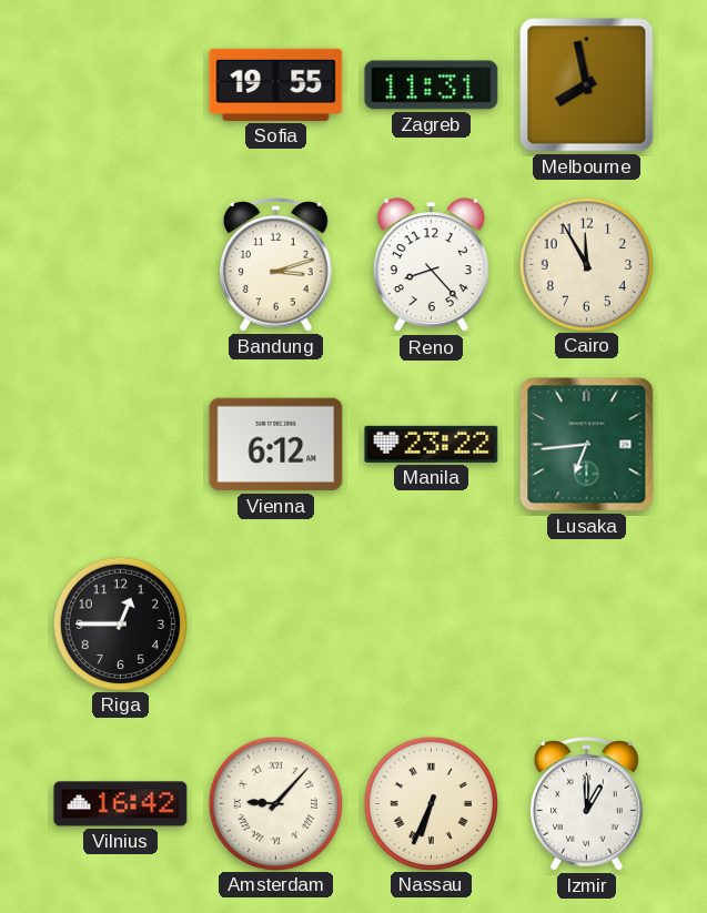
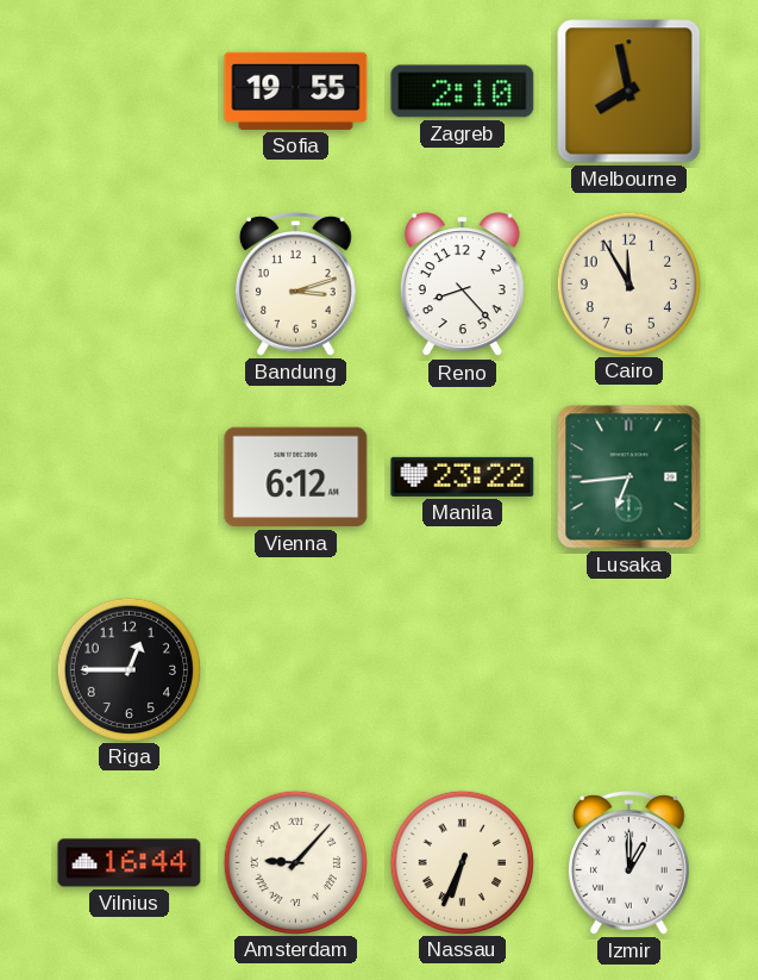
Zagreb: 11:31 -> 2:10 (463, 92)
Vilnius: 16:42 -> 16:44 (130, 863)
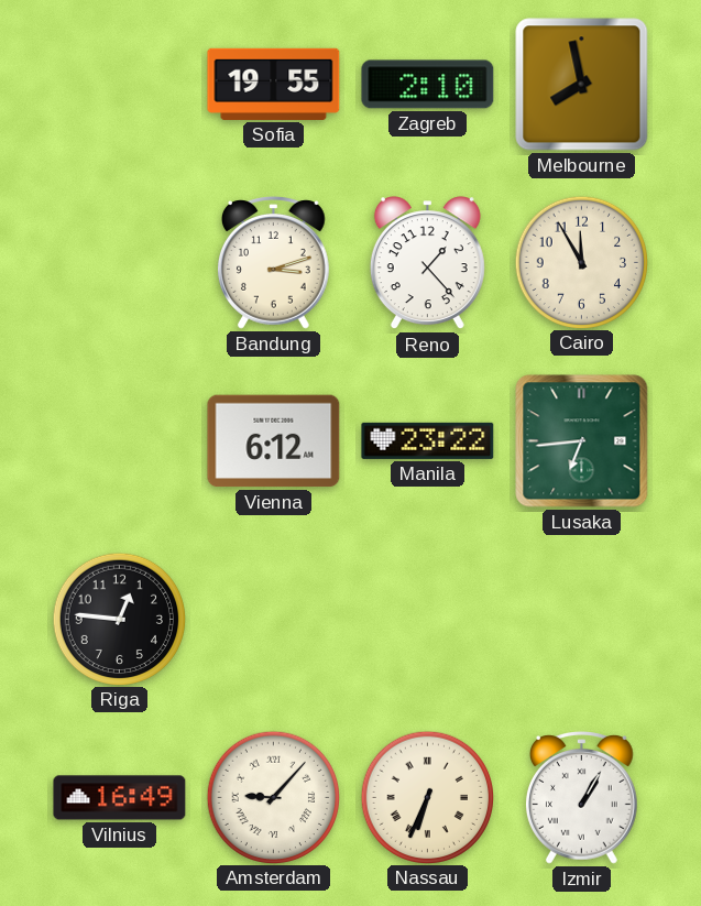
Reno: 8:23 -> 1:23 (427, 263)
Riga: 12:45 -> 12:46 (119, 619)
Vilnius: 16:44 -> 16:49 (120, 798)
Izmir: 1:00 -> 1:05 (582, 798)
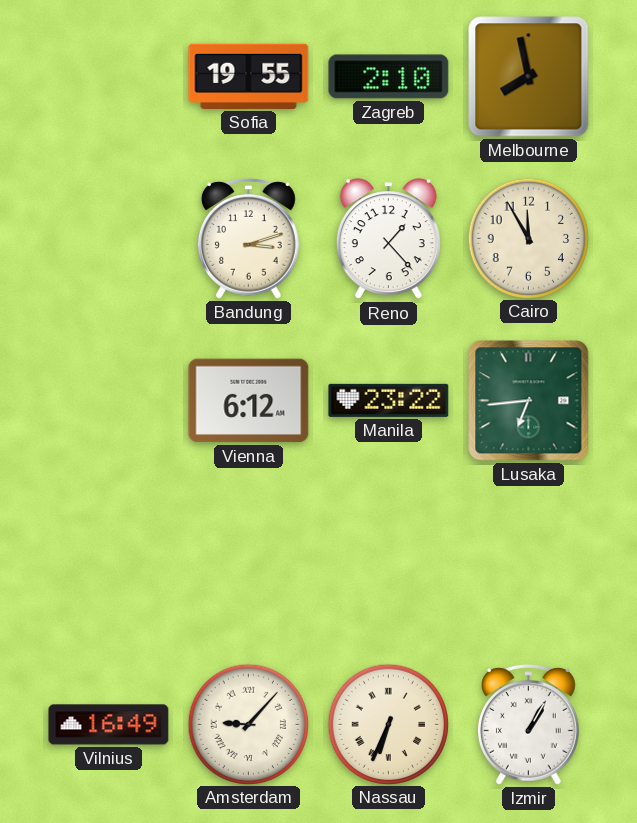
Riga: 12:46 -> none (119, 619)
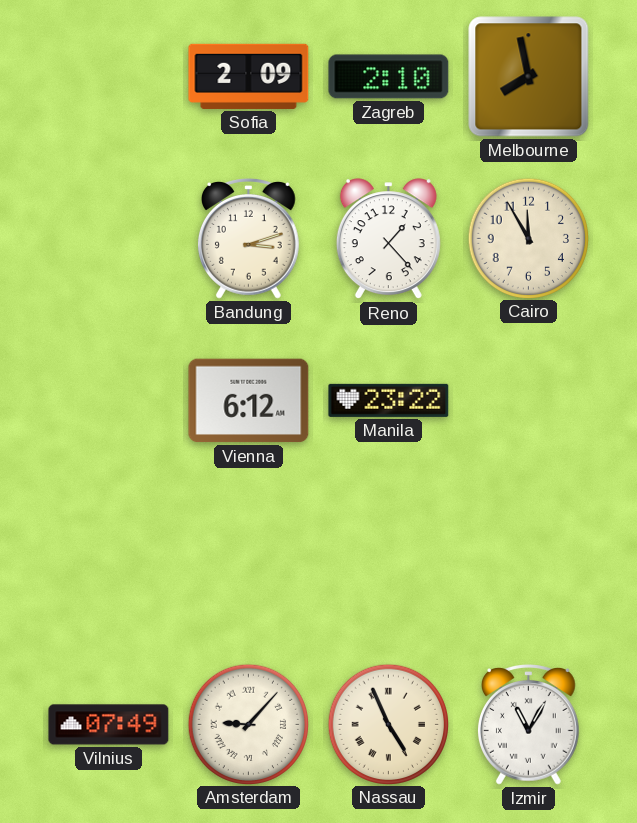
Sofia: 19:55 -> 2:09 (249, 76)
Lusaka: 6:44 -> none (529, 401)
Vilnius: 16:49 -> 07:49 (109, 725)
Nassau: 6:34 -> 4:56 (388, 724)
Izmir: 1:05 -> 11:05 (529, 725)
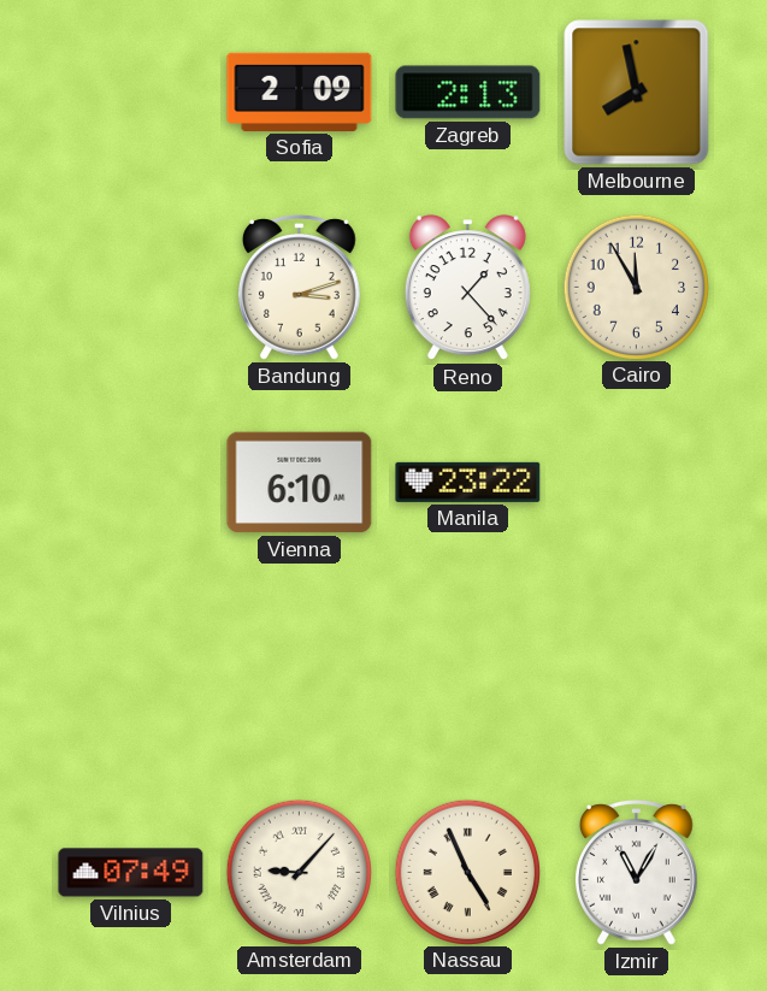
Zagreb: 2:10 -> 2:13 (468, 93)
Vienna: 6:12 -> 6:10 (300, 483)
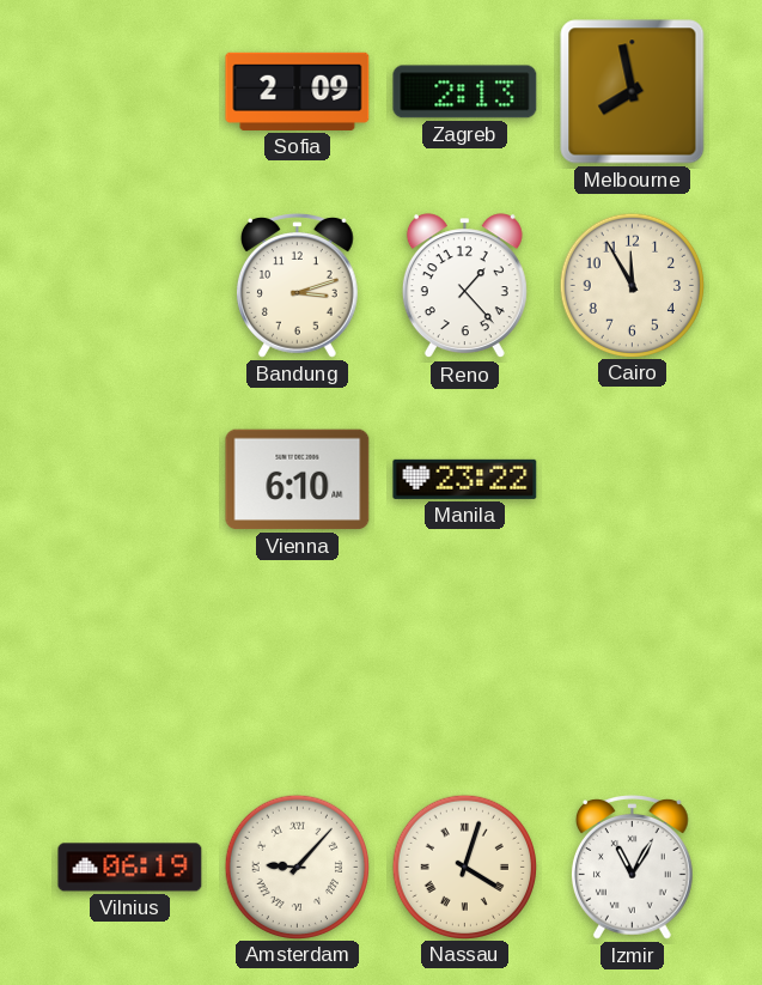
Vilnius: 07:49 -> 06:19 (130, 868)
Nassau: 4:56 -> 4:03 (464, 867)
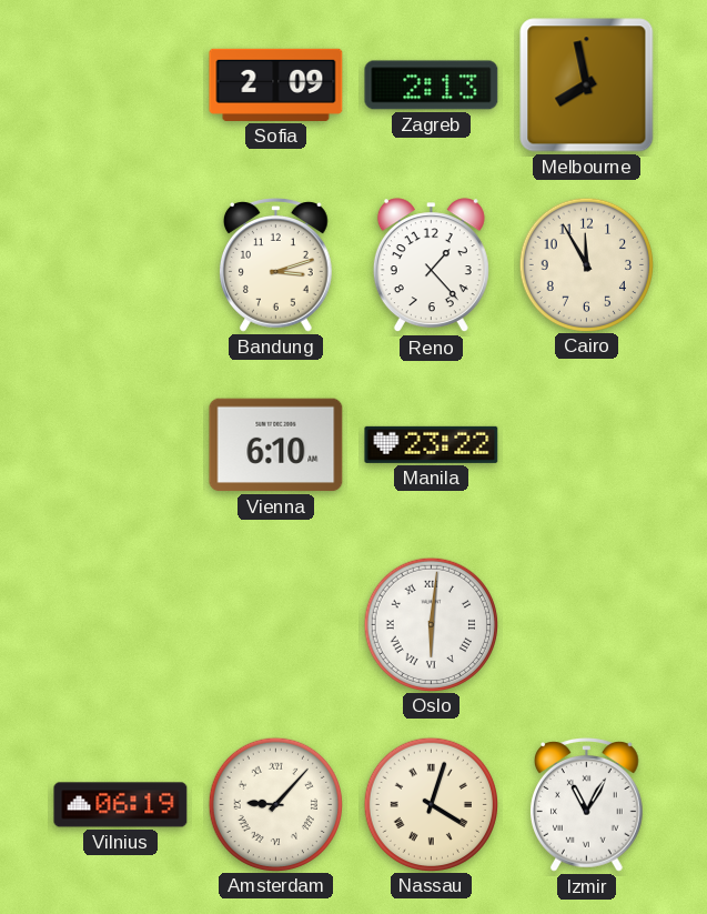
Oslo: none -> 6:01 (431, 624)
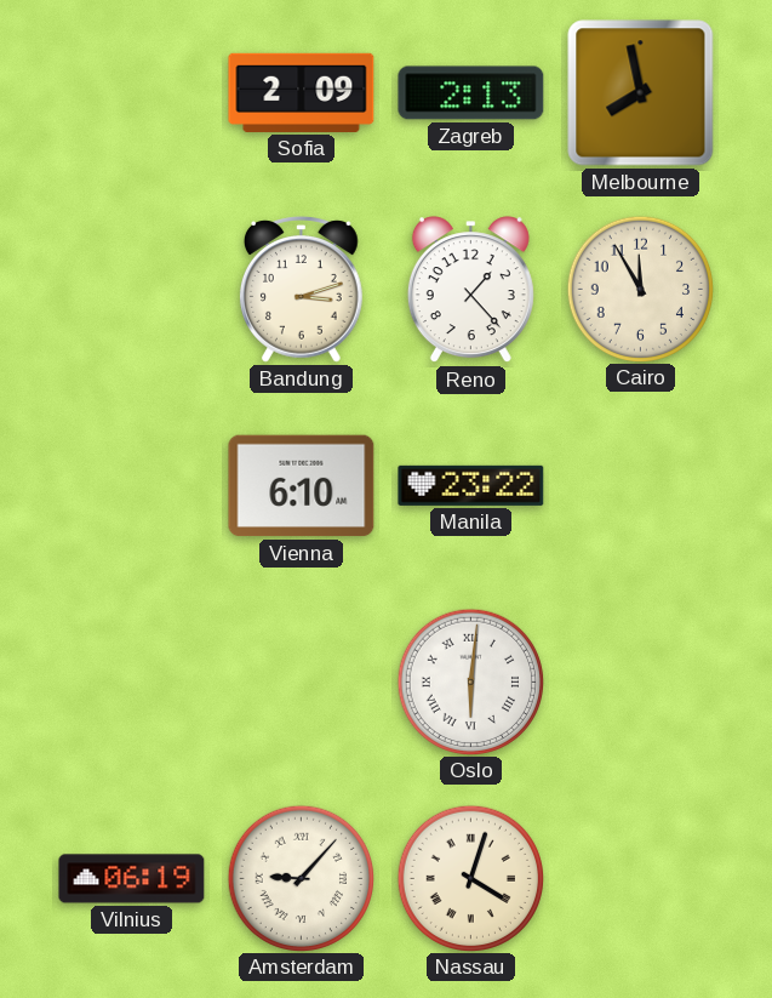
Izmir: 11:05 -> none (587, 805)
